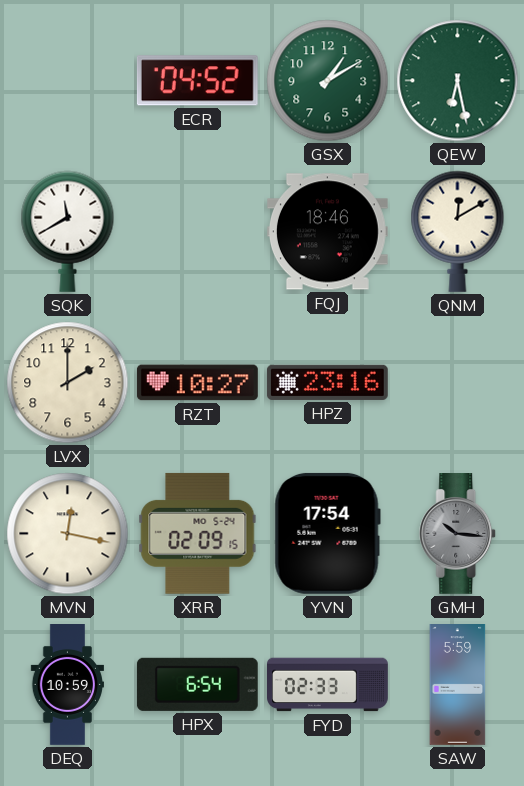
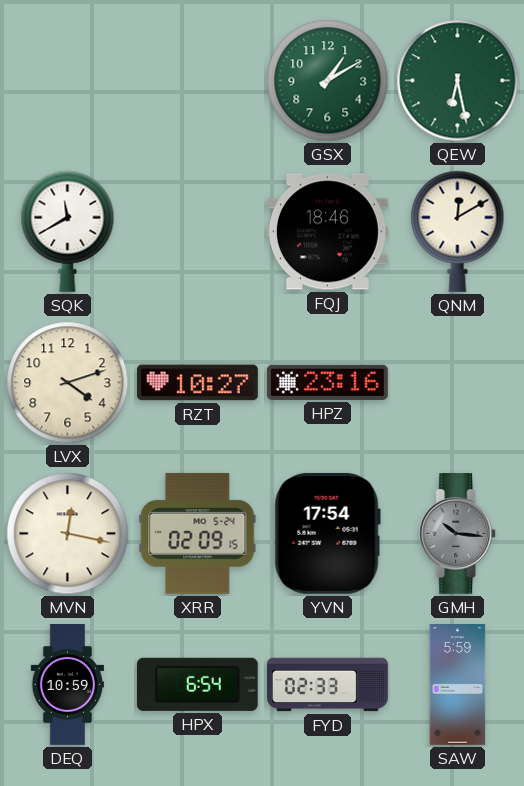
ECR: 04:52 -> none (197, 81)
LVX: 2:00 -> 4:12 (68, 383)
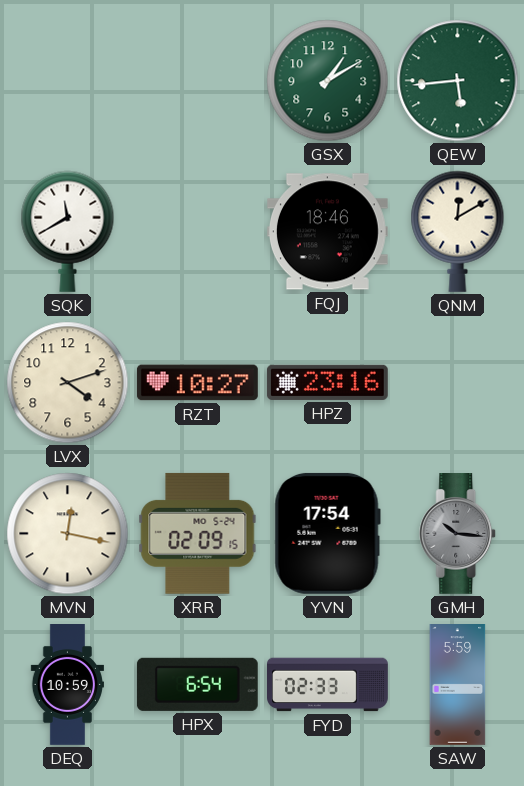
QEW: 6:28 -> 5:44 (458, 81)
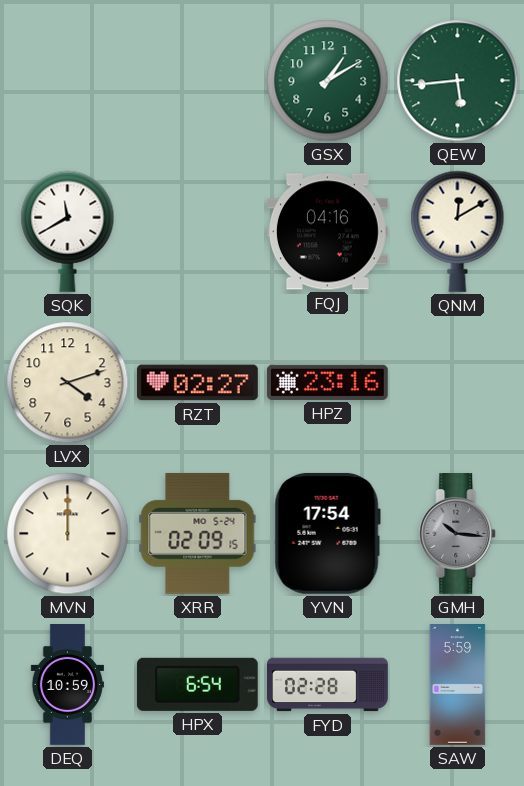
FQJ: 18:46 -> 04:16 (327, 232)
RZT: 10:27 -> 02:27 (198, 383)
MVN: 12:17 -> 12:00 (68, 534)
FYD: 02:33 -> 02:28 (328, 685)
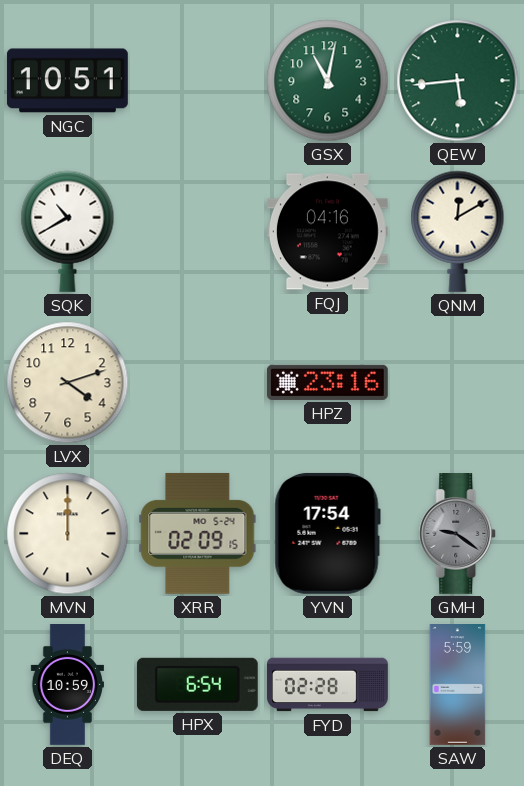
NGC: none -> 10:51 (67, 81)
GSX: 1:10 -> 11:02 (328, 81)
SQK: 11:40 -> 10:40 (68, 231)
RZT: 02:27 -> none (198, 383)
GMH: 10:16 -> 9:21 (458, 534)
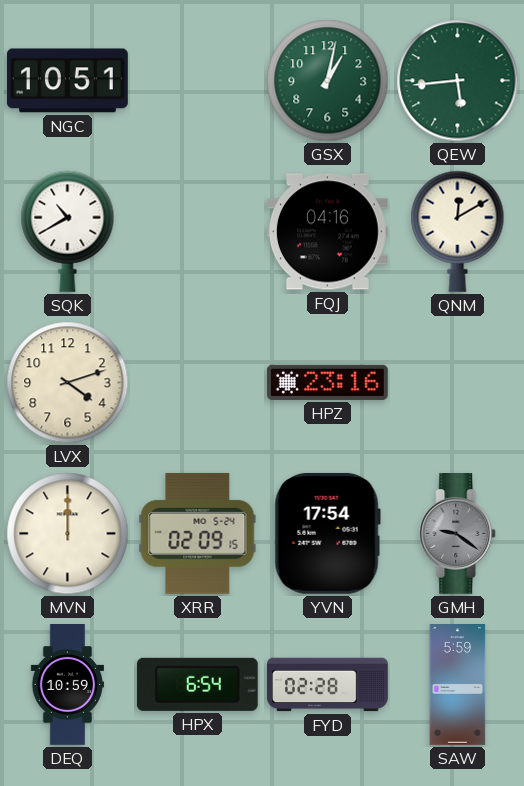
GSX: 11:02 -> 1:02 (328, 81)
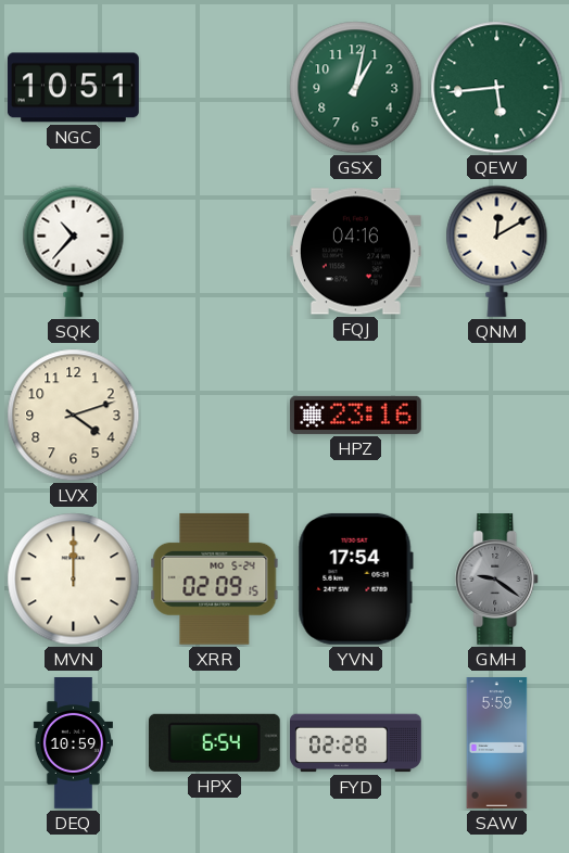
SQK: 10:40 -> 10:37 (74, 251)
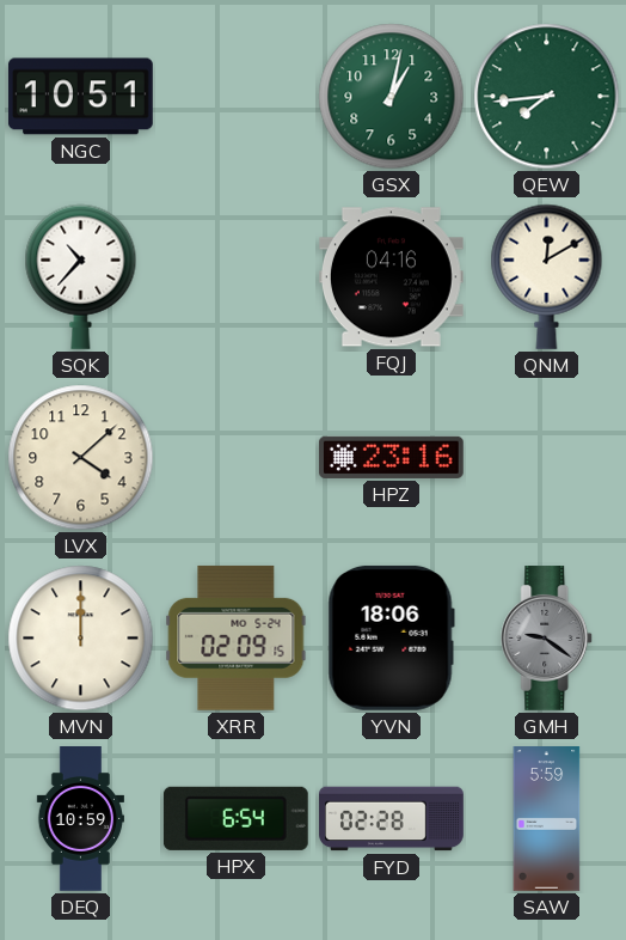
QEW: 5:44 -> 7:44 (547, 97)
LVX: 4:12 -> 4:08 (81, 458)
YVN: 17:54 -> 18:06 (391, 637)
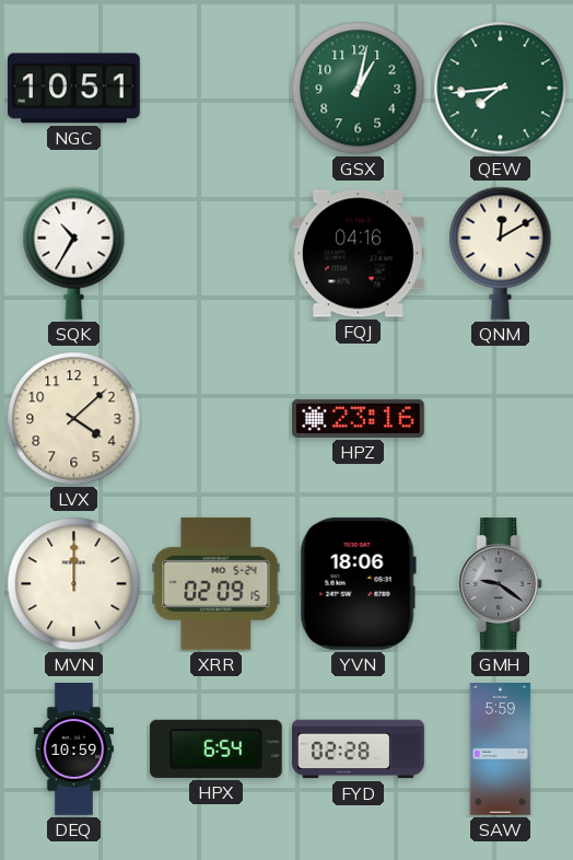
SQK: 10:37 -> 10:35 (74, 253)
